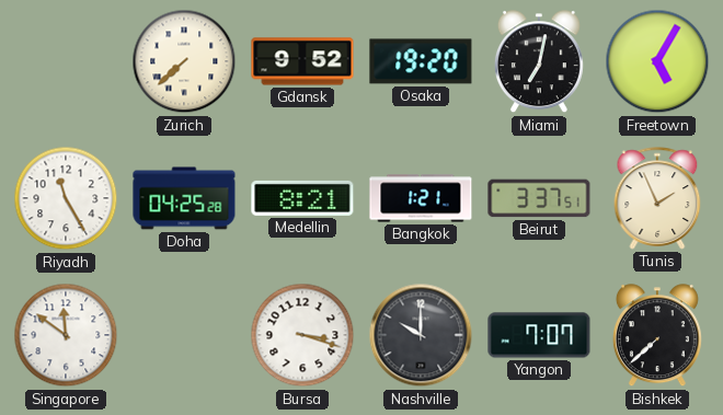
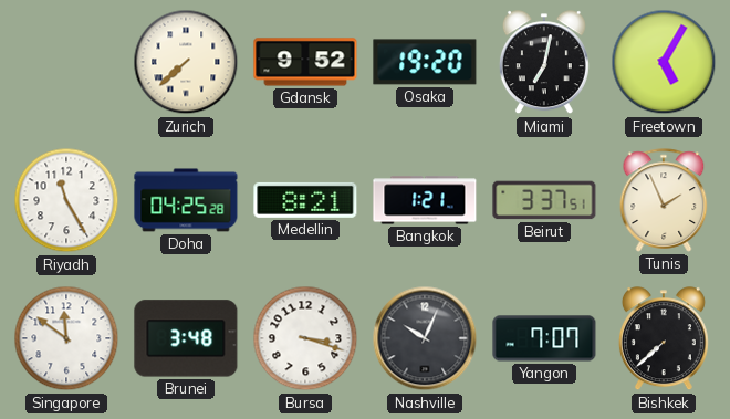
Brunei: none -> 3:48 (186, 338)
Nashville: 10:00 -> 10:04 (425, 338)
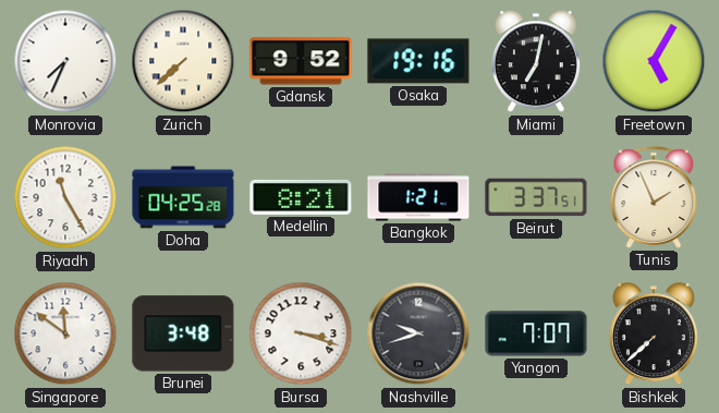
Monrovia: none -> 7:34 (65, 61)
Osaka: 19:20 -> 19:16 (418, 61)
Nashville: 10:04 -> 9:42 (418, 333)
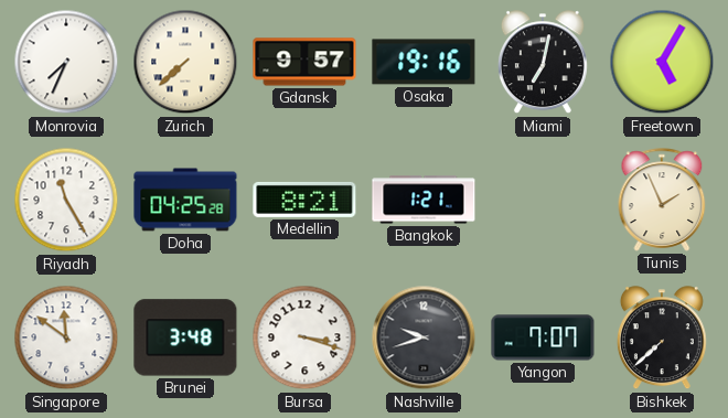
Gdansk: 9:52 -> 9:57 (304, 62)
Beirut: 3:37 -> none (536, 197)
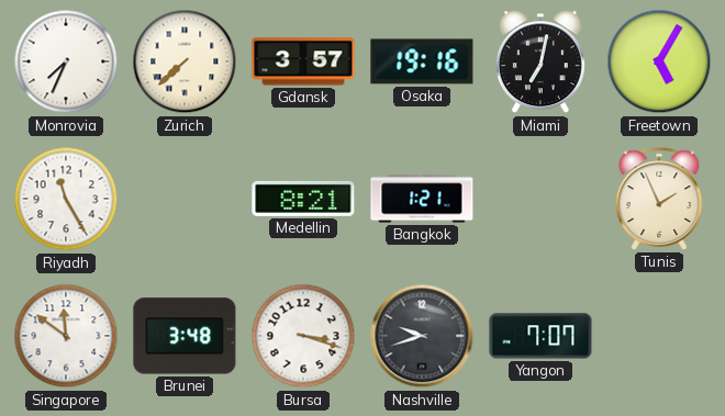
Gdansk: 9:57 -> 3:57 (303, 61)
Doha: 04:25 -> none (185, 200)
Bishkek: 7:38 -> none (662, 339)
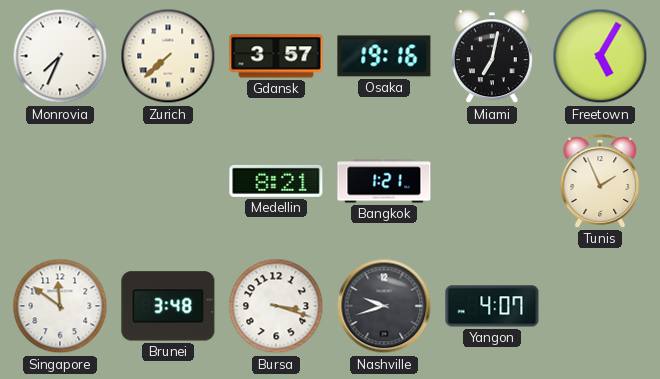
Riyadh: 11:25 -> none (66, 199)
Yangon: 7:07 -> 4:07 (492, 306)
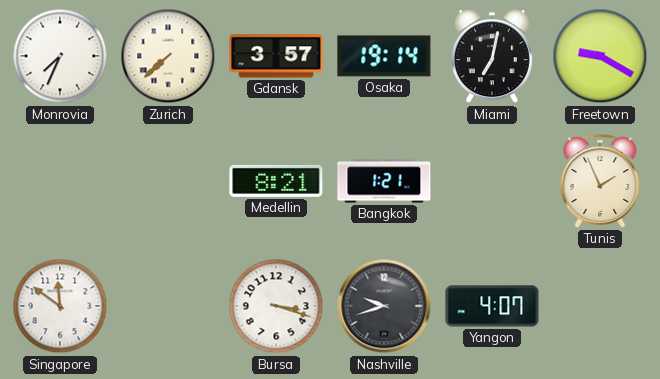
Osaka: 19:16 -> 19:14 (384, 56)
Freetown: 5:05 -> 9:20 (600, 56)
Brunei: 3:48 -> none (168, 306)
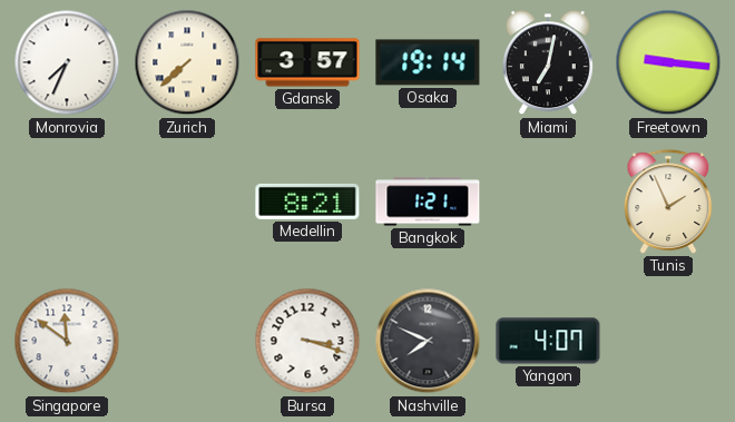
Freetown: 9:20 -> 9:16 (668, 62)
Nashville: 9:42 -> 7:49 (428, 341)
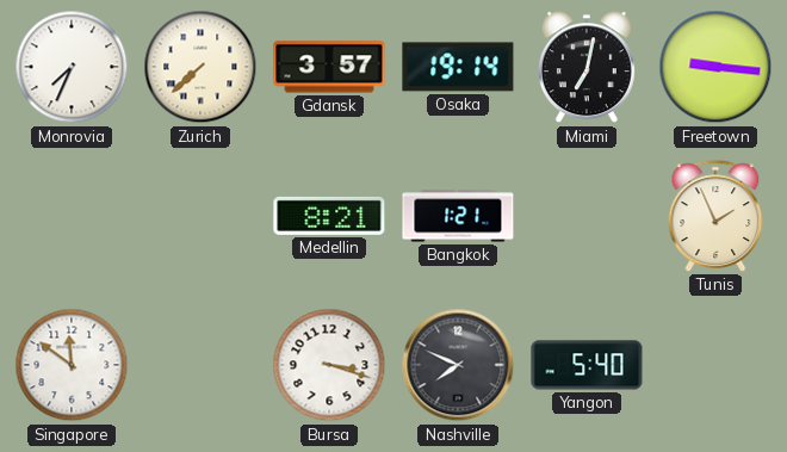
Yangon: 4:07 -> 5:40 (587, 365)
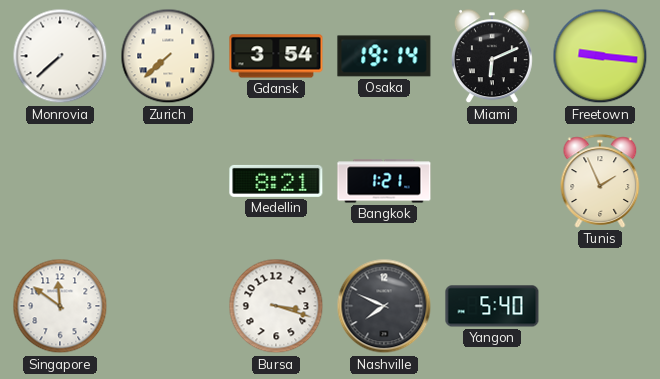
Monrovia: 7:34 -> 7:38 (60, 56)
Gdansk: 3:57 -> 3:54 (276, 56)
Miami: 7:02 -> 6:11 (492, 57)
